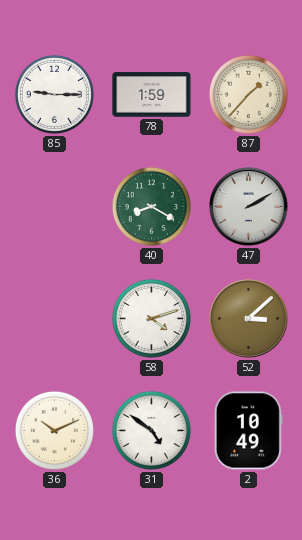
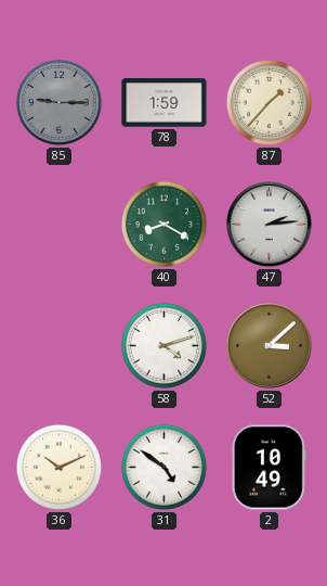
85 dial: white -> grey (58, 102)
47: 2:10 -> 2:14 (270, 225)
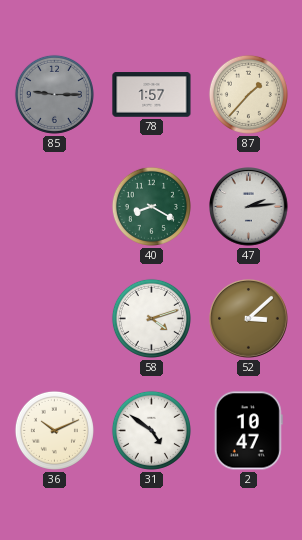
78: 1:59 -> 1:57 (152, 95)
2: 10:49 -> 10:47 (248, 431)
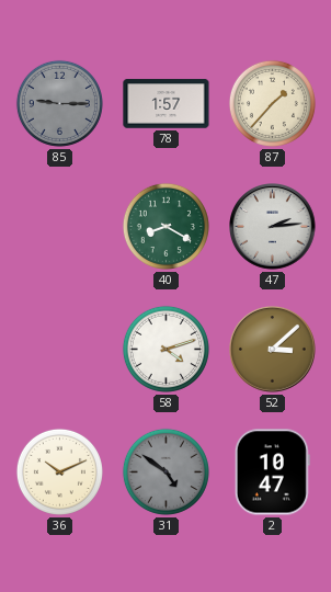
31 dial: white -> grey (165, 471)
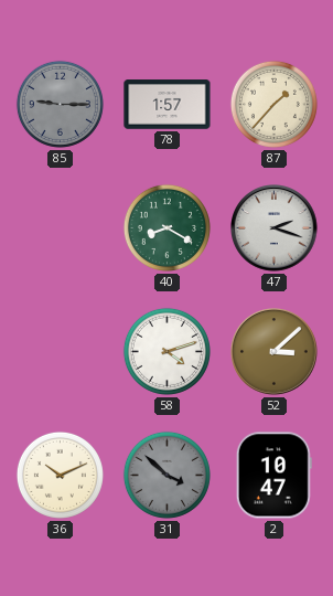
47: 2:14 -> 2:18 (275, 228)
31: 4:51 -> 3:52 (166, 475)
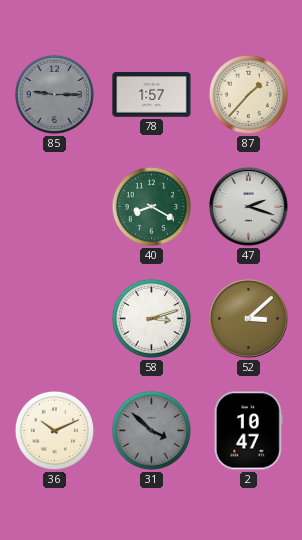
58: 4:12 -> 3:12 (151, 318)
